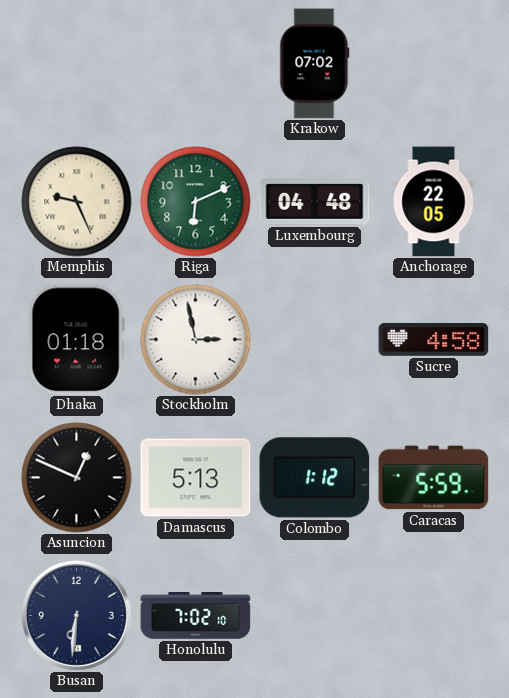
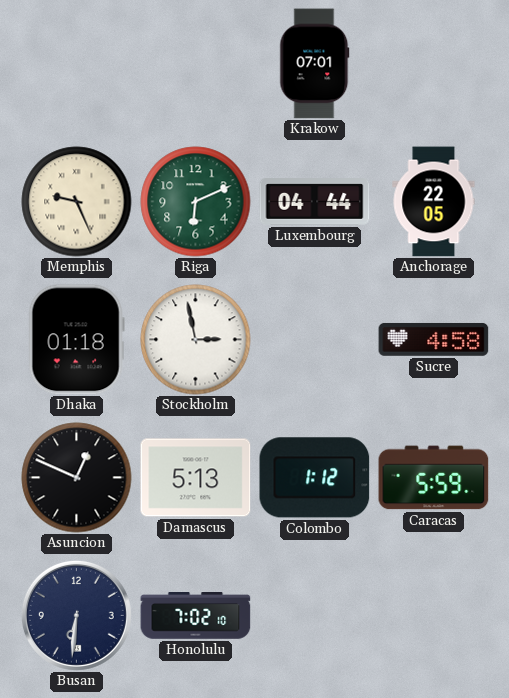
Krakow: 07:02 -> 07:01 (315, 64)
Luxembourg: 04:48 -> 04:44 (315, 202)
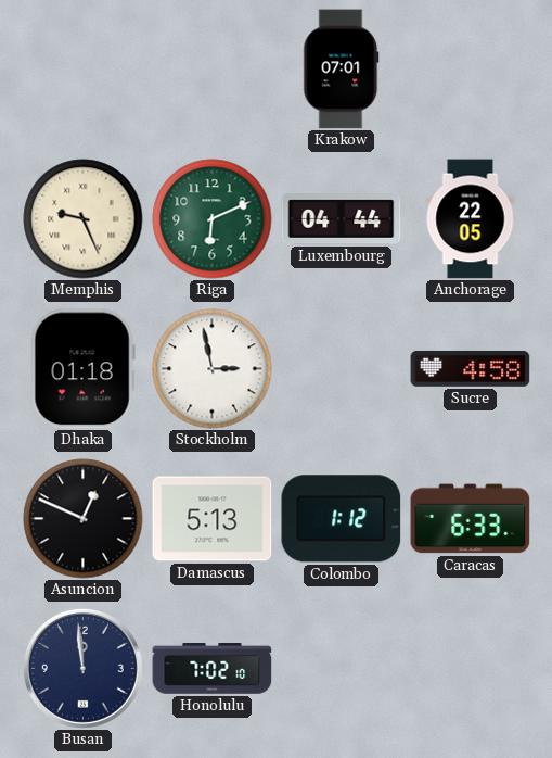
Caracas: 5:59 -> 6:33 (471, 519)
Busan: 6:31 -> 11:59 (82, 668)
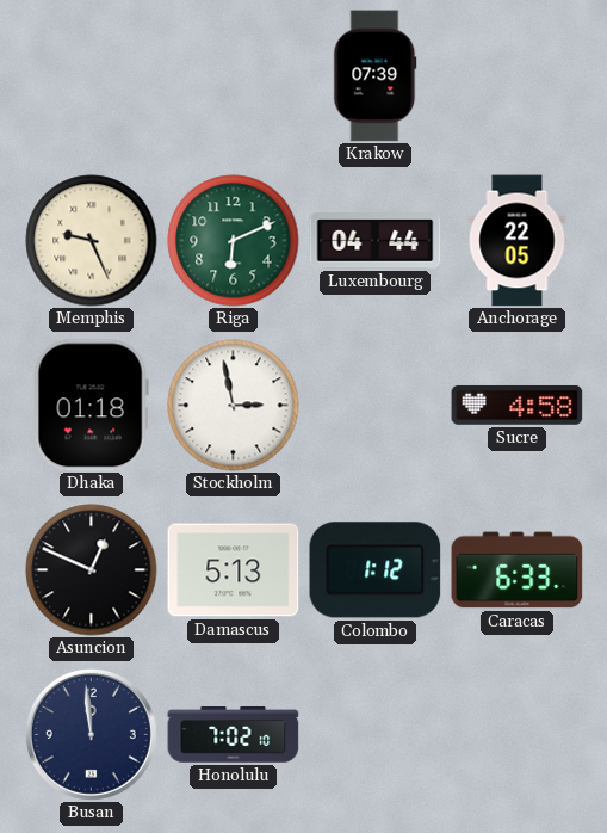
Krakow: 07:01 -> 07:39 (376, 76)
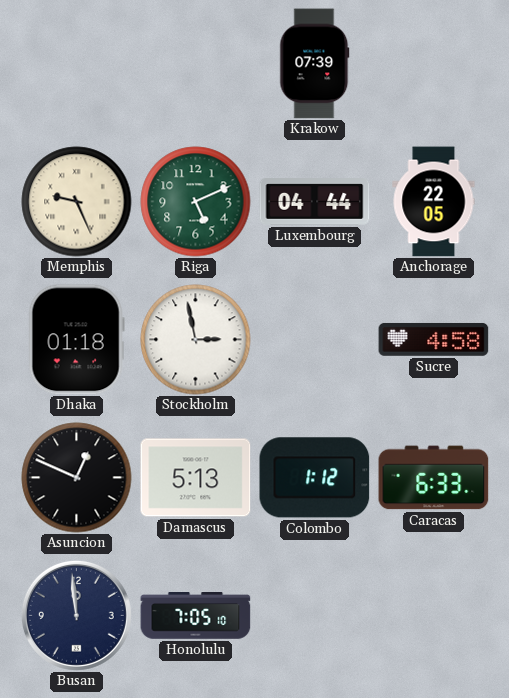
Riga: 6:11 -> 5:11 (196, 202)
Honolulu: 7:02 -> 7:05 (196, 616)
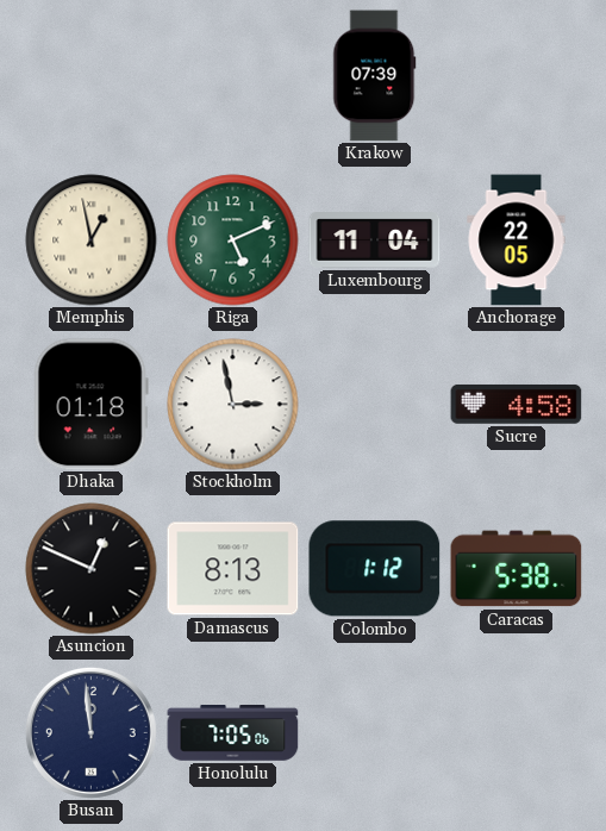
Memphis: 9:26 -> 12:58 (92, 240)
Luxembourg: 04:44 -> 11:04 (375, 240)
Damascus: 5:13 -> 8:13 (233, 569)
Caracas: 6:33 -> 5:38 (517, 569)
Honolulu: 7:05:10 -> 7:05:06 (233, 733)
